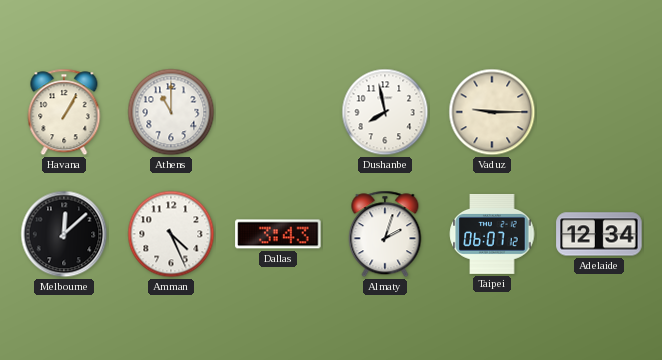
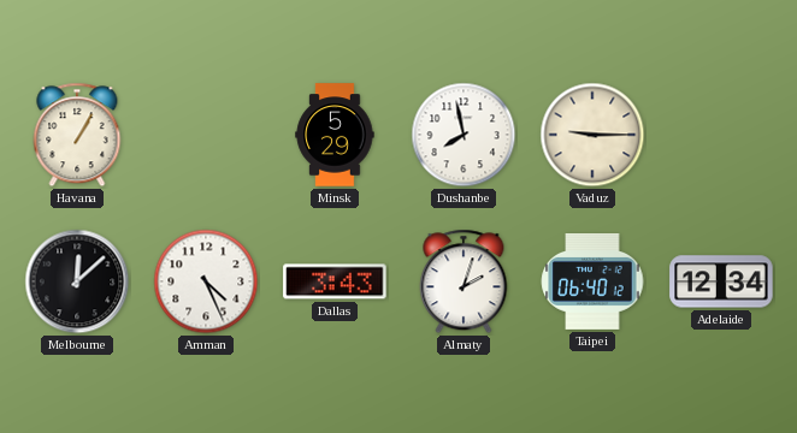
Athens: 11:00 -> none (171, 112)
Minsk: none -> 5:29 (335, 135)
Taipei: 06:07 -> 06:40 (592, 281)
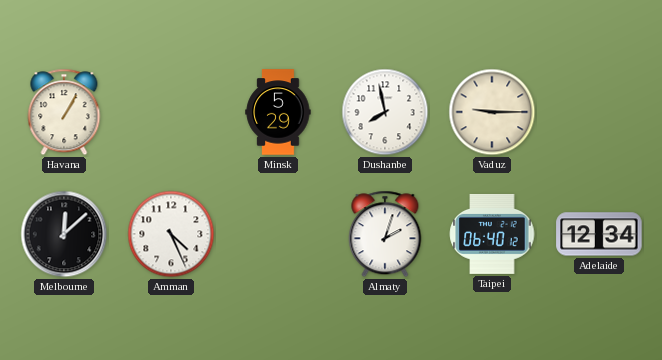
Dallas: 3:43 -> none (335, 281)
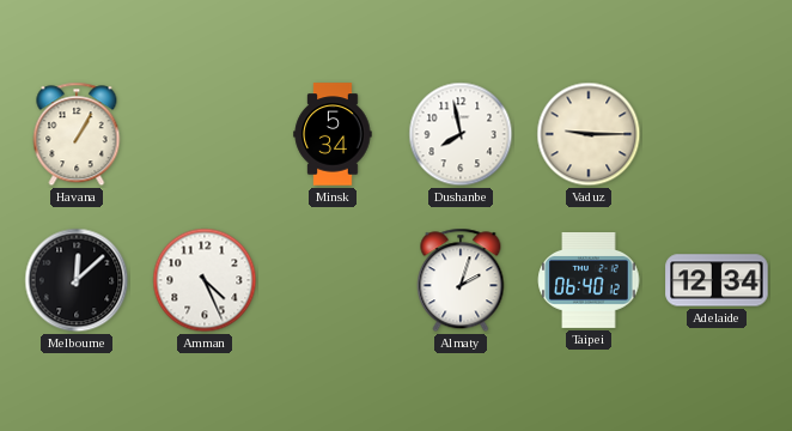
Minsk: 5:29 -> 5:34 (333, 134)
